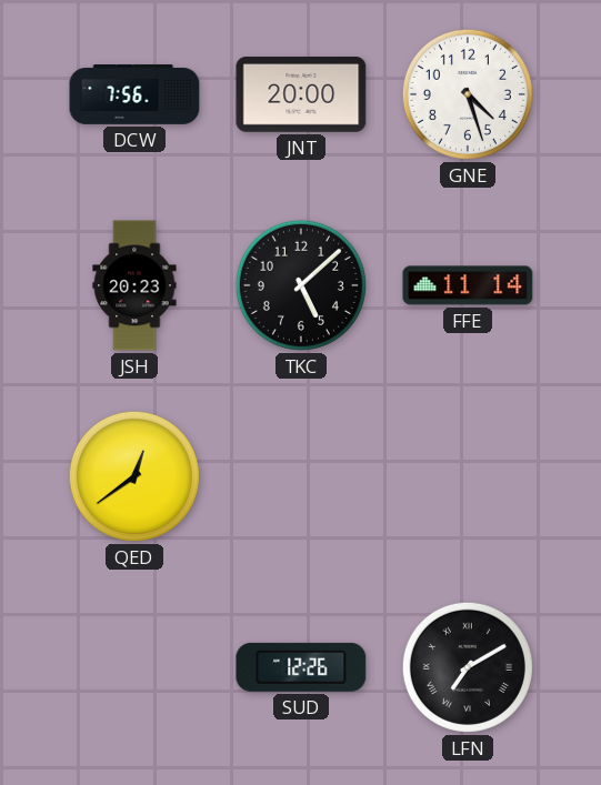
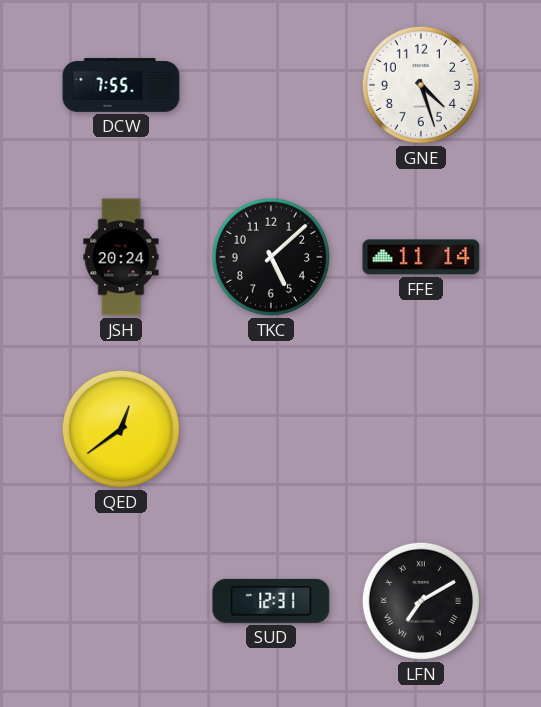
DCW: 7:56 -> 7:55 (121, 85)
JNT: 20:00 -> none (301, 95)
JSH: 20:23 -> 20:24 (121, 257)
SUD: 12:26 -> 12:31 (271, 601)
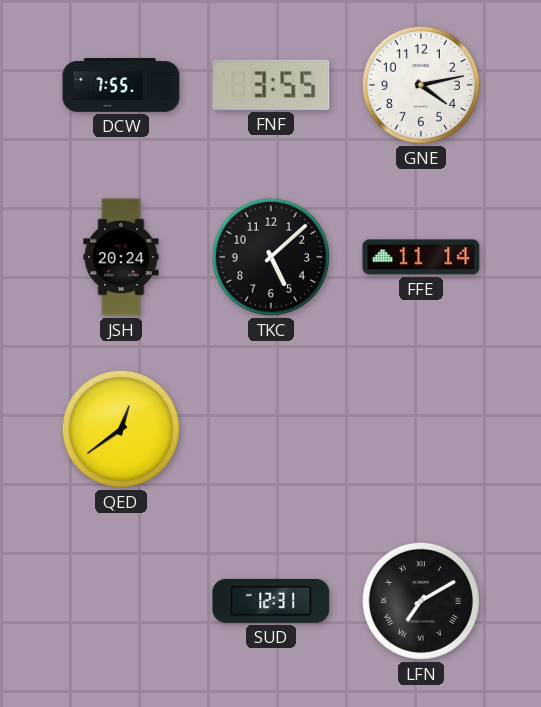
FNF: none -> 3:55 (271, 85)
GNE: 4:27 -> 4:13 (421, 85)
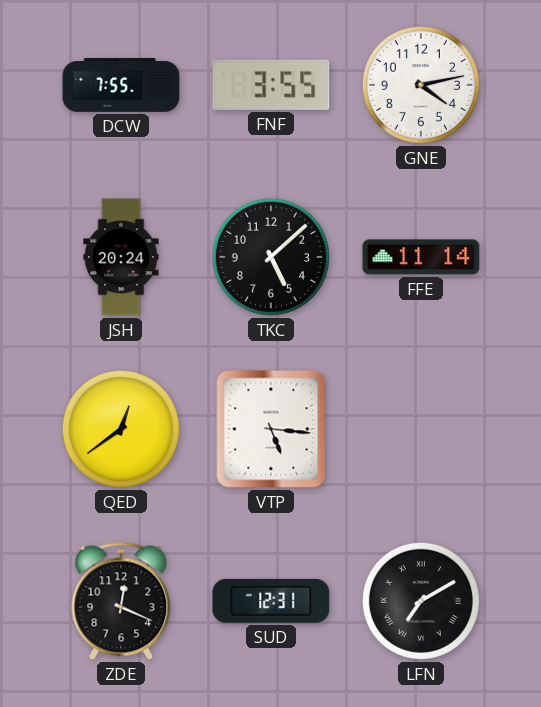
VTP: none -> 5:16 (271, 429)
ZDE: none -> 12:19 (121, 601)
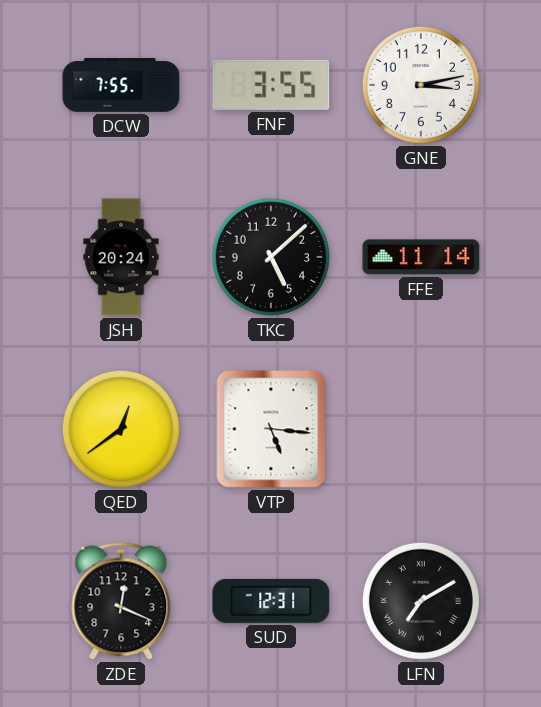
GNE: 4:13 -> 3:13 (421, 85)
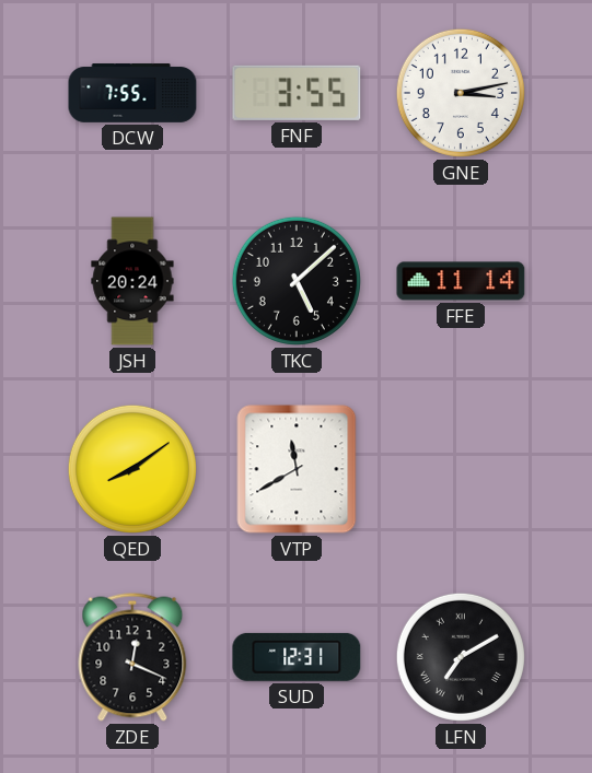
QED: 12:39 -> 8:09 (132, 469)
VTP: 5:16 -> 11:40 (297, 469)
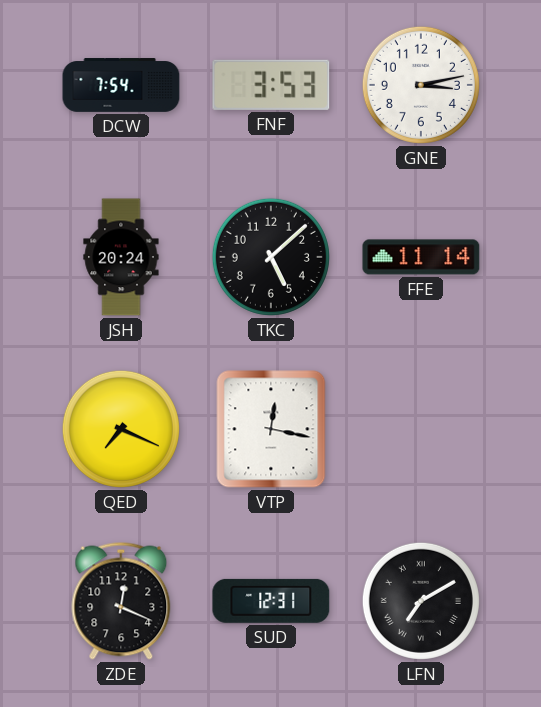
DCW: 7:55 -> 7:54 (121, 85)
FNF: 3:55 -> 3:53 (271, 85)
QED: 8:09 -> 7:19 (121, 429)
VTP: 11:40 -> 12:17 (271, 429)
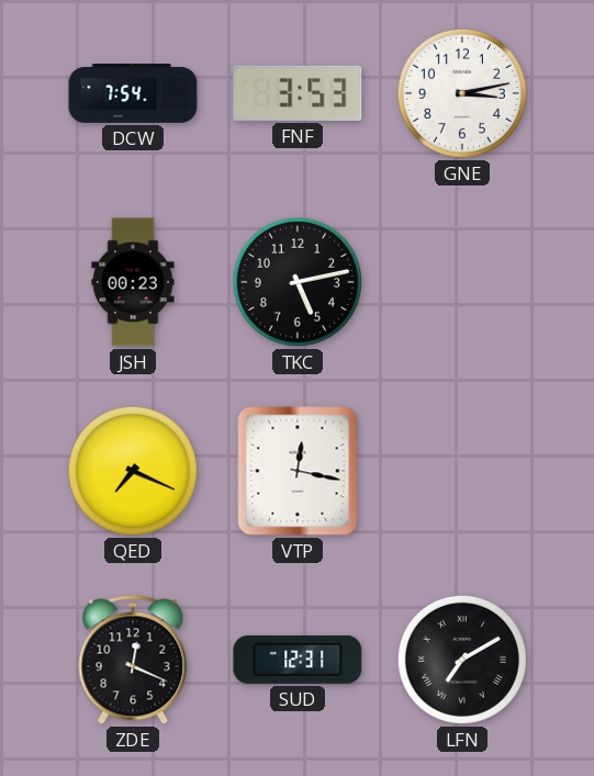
JSH: 20:24 -> 00:23 (133, 282)
TKC: 5:08 -> 5:13 (298, 282)
FFE: 11:14 -> none (421, 257)
